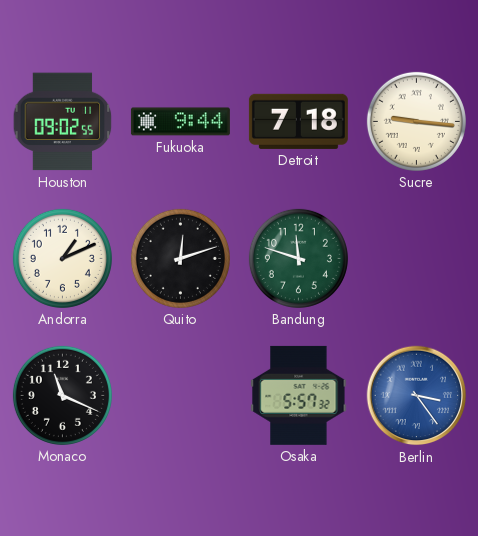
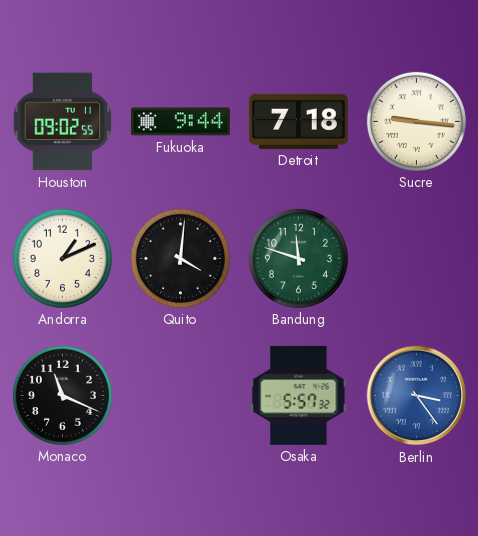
Quito: 12:12 -> 4:01 (180, 258)
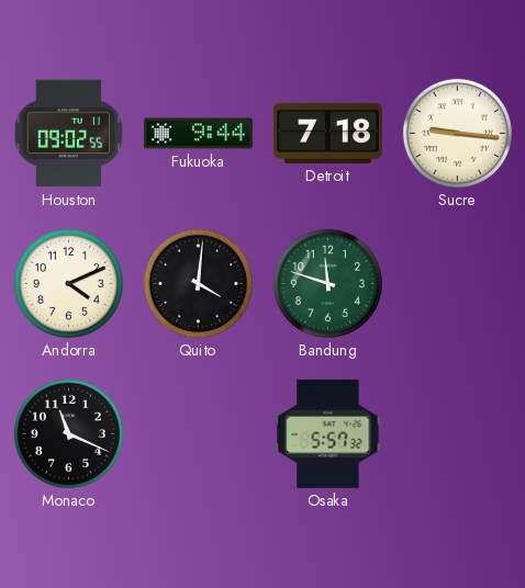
Andorra: 1:11 -> 4:11 (68, 283)
Berlin: 3:24 -> none (417, 396)
